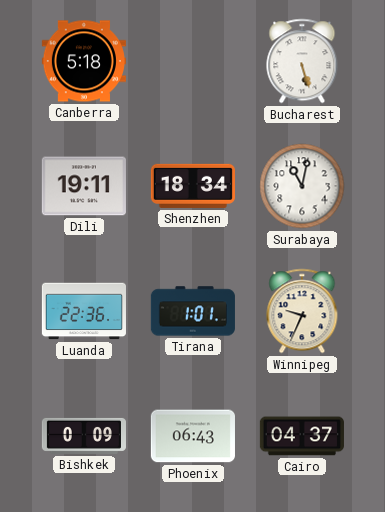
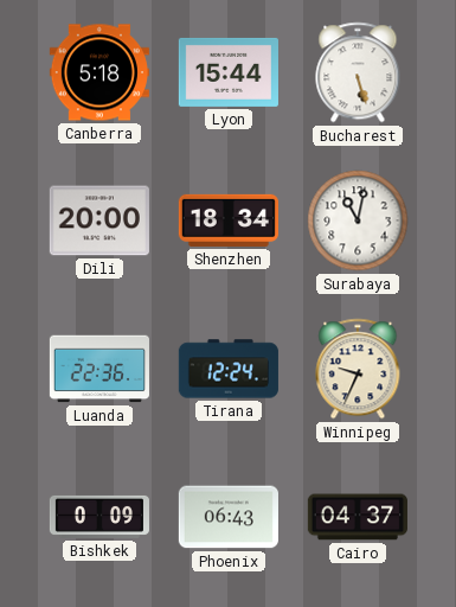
Lyon: none -> 15:44 (229, 72)
Dili: 19:11 -> 20:00 (99, 221)
Tirana: 1:01 -> 12:24 (229, 369)
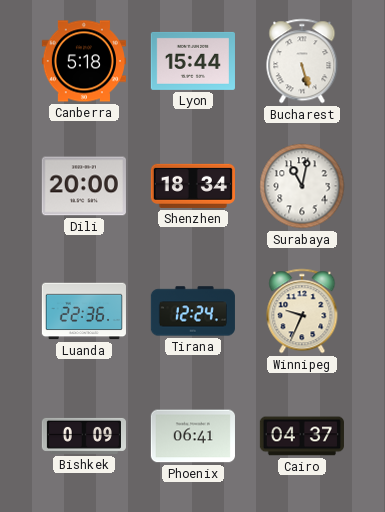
Phoenix: 06:43 -> 06:41 (193, 436)
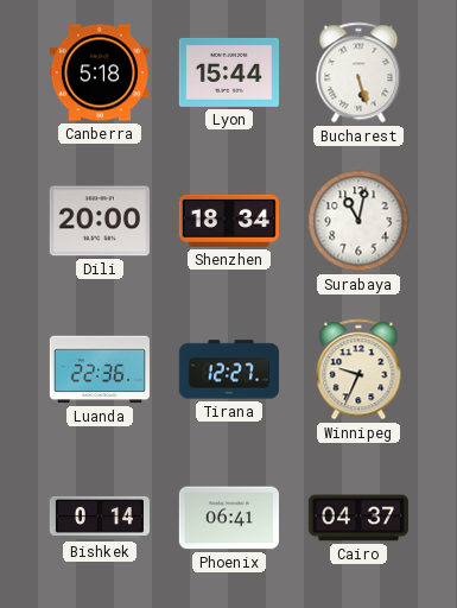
Tirana: 12:24 -> 12:27 (229, 369)
Bishkek: 0:09 -> 0:14 (100, 518)
